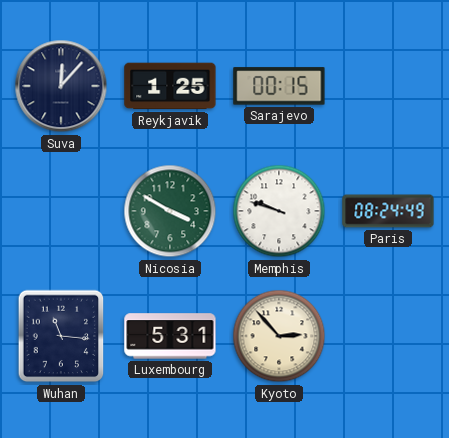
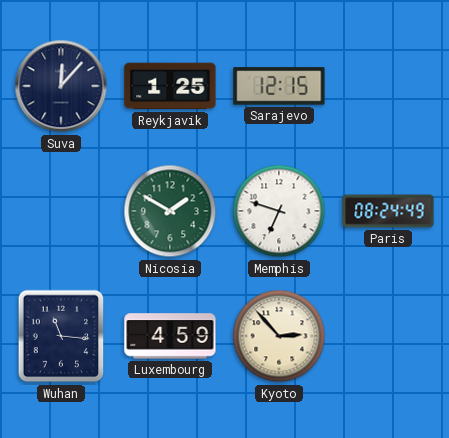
Sarajevo: 00:15 -> 12:15 (279, 86)
Nicosia: 3:50 -> 1:50 (170, 211)
Memphis: 9:48 -> 6:48 (279, 211)
Luxembourg: 5:31 -> 4:59 (170, 336)
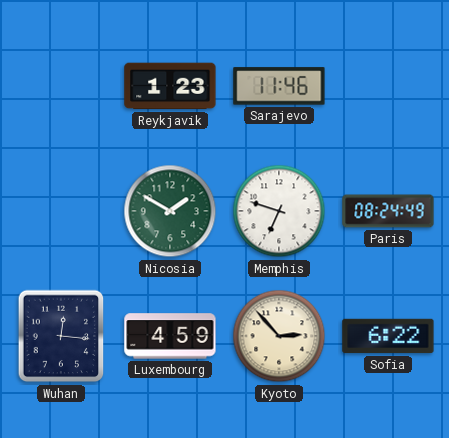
Suva: 12:07 -> none (61, 86)
Reykjavik: 1:25 -> 1:23 (170, 86)
Sarajevo: 12:15 -> 11:46 (279, 86)
Wuhan: 11:16 -> 12:16 (61, 336)
Sofia: none -> 6:22 (388, 336)
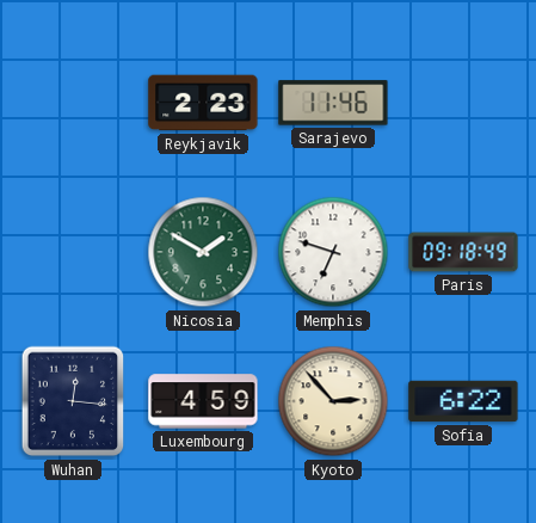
Reykjavik: 1:23 -> 2:23 (203, 103)
Paris: 08:24 -> 09:18 (463, 252)
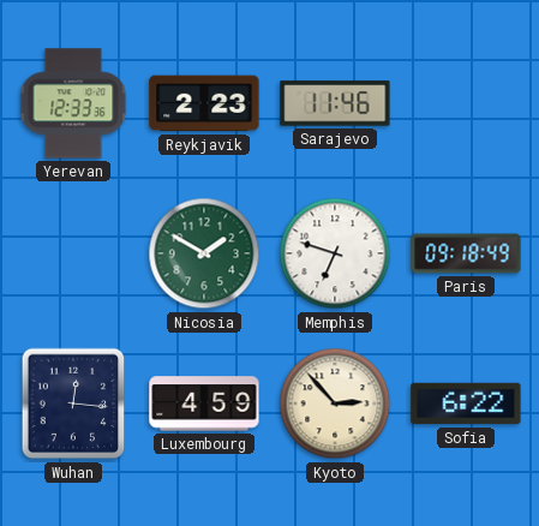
Yerevan: none -> 12:33 (73, 103)
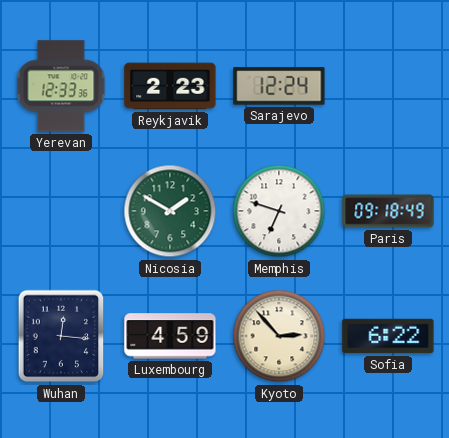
Sarajevo: 11:46 -> 12:24 (279, 86)
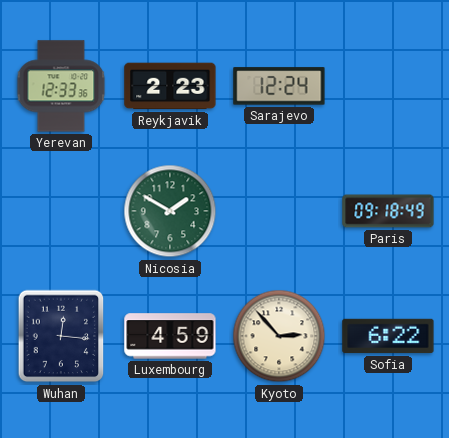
Memphis: 6:48 -> none (279, 211)
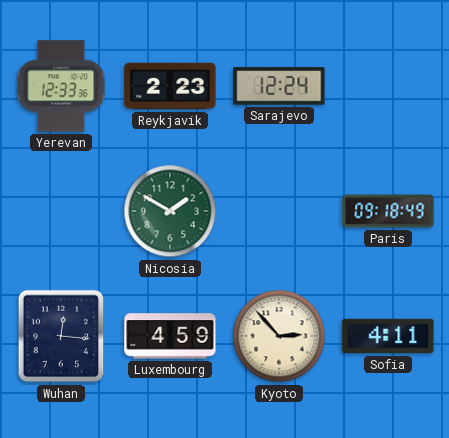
Sofia: 6:22 -> 4:11 (388, 336)
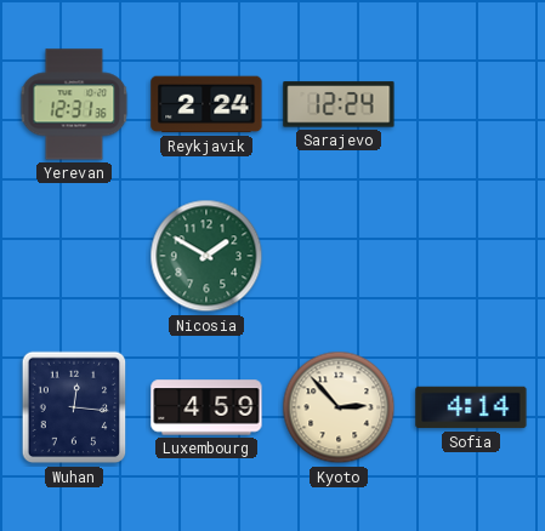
Yerevan: 12:33 -> 12:31 (74, 104)
Reykjavik: 2:23 -> 2:24 (206, 104)
Paris: 09:18 -> none (388, 211)
Sofia: 4:11 -> 4:14 (471, 407)
